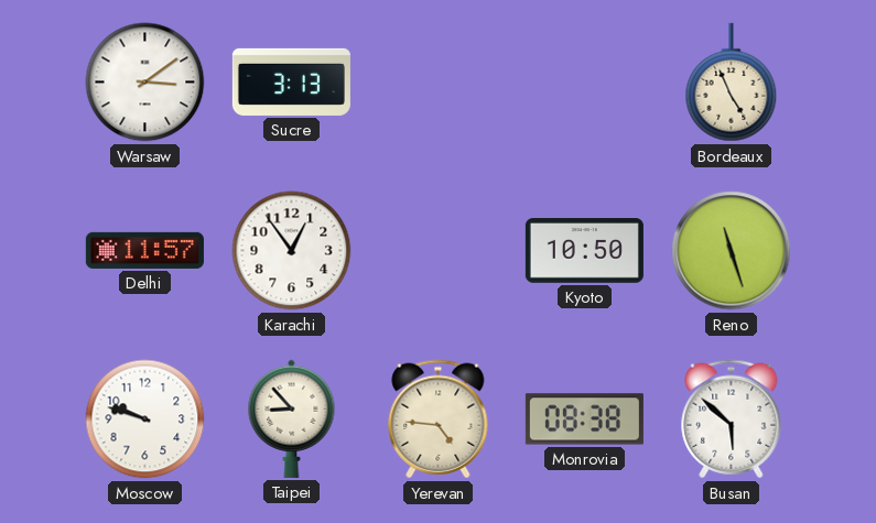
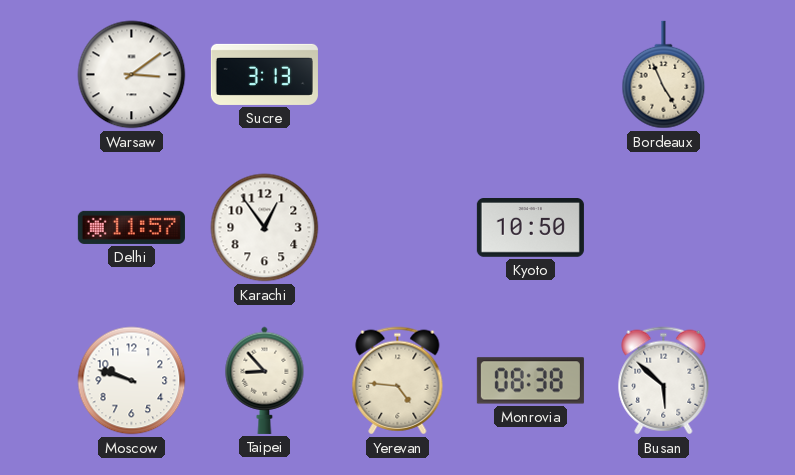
Reno: 11:27 -> none (732, 251)
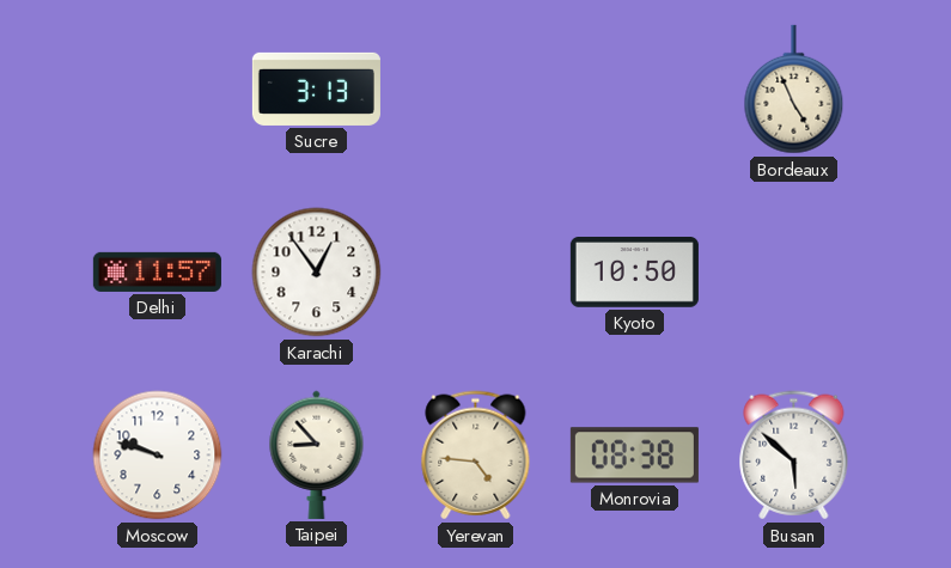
Warsaw: 3:09 -> none (132, 75)
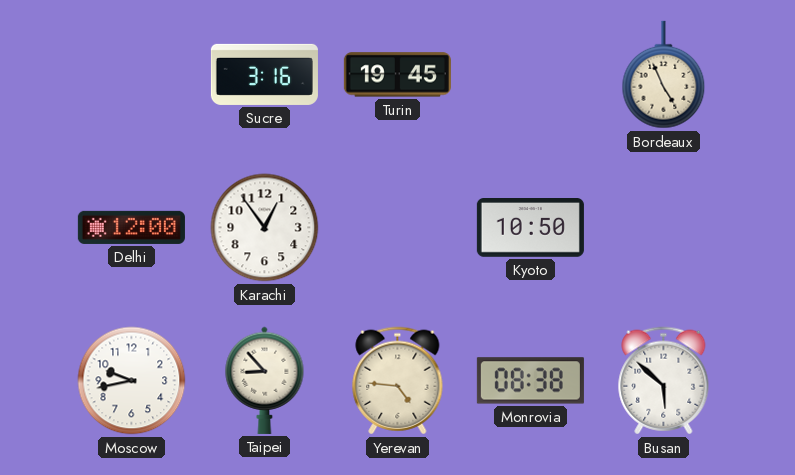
Sucre: 3:13 -> 3:16 (264, 74)
Turin: none -> 19:45 (397, 75)
Delhi: 11:57 -> 12:00 (131, 227)
Moscow: 9:48 -> 9:43 (132, 381)
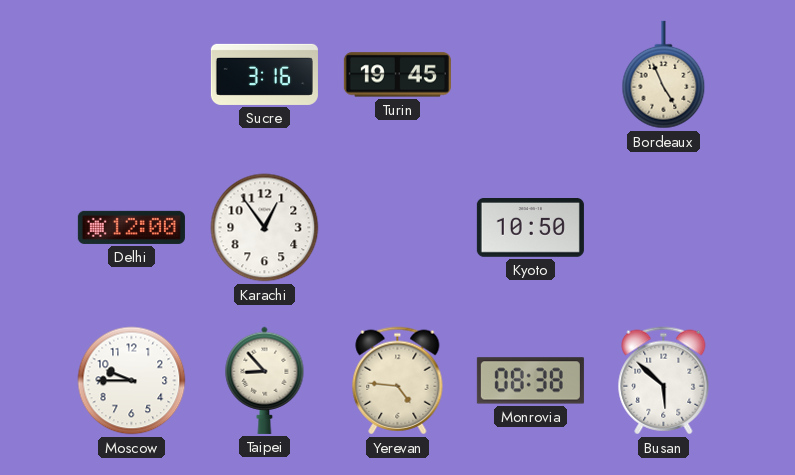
Moscow: 9:43 -> 9:45 (132, 381)
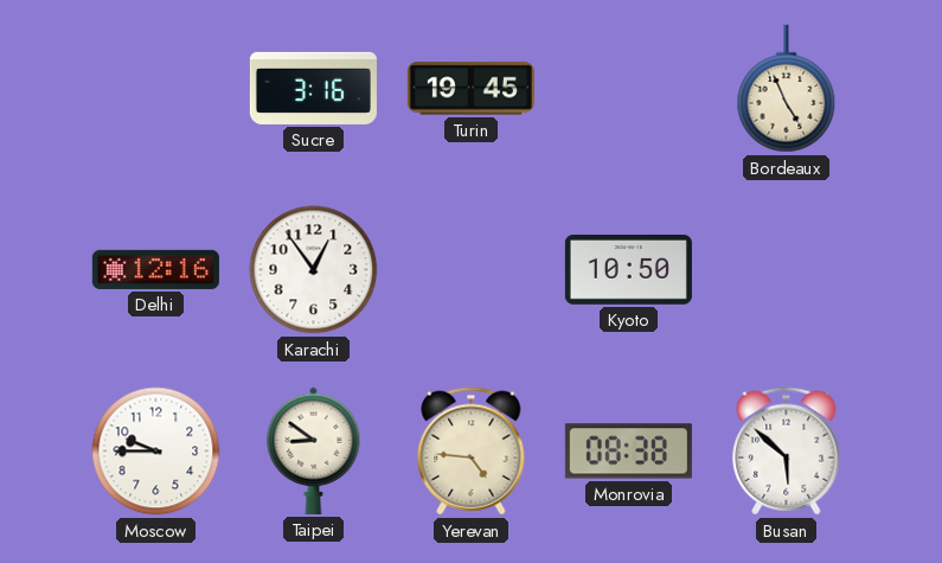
Delhi: 12:00 -> 12:16 (155, 269)
Taipei: 8:53 -> 8:51 (314, 450)
